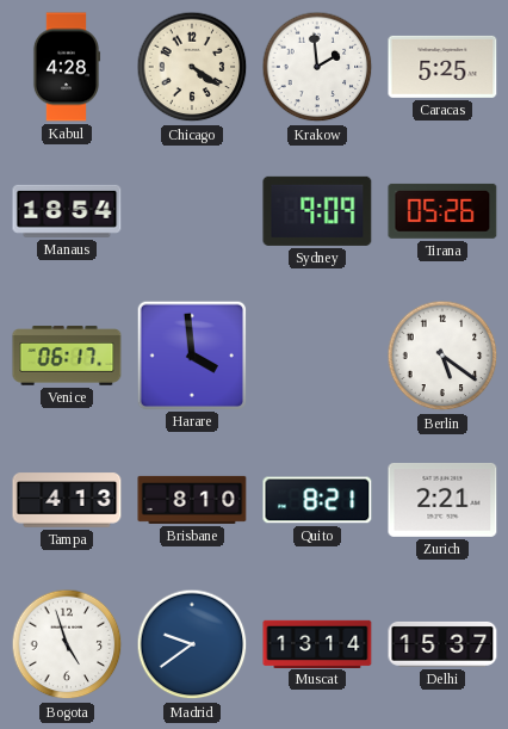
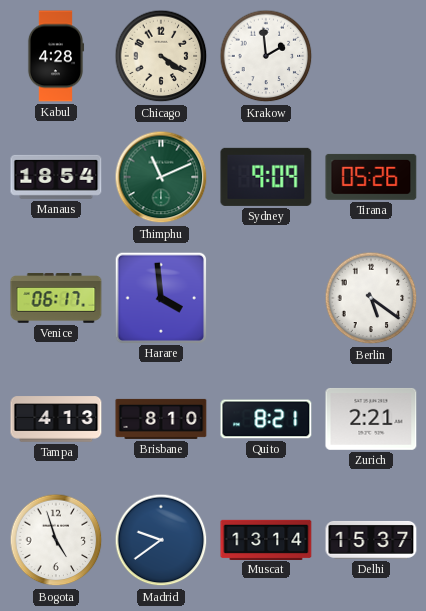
Caracas: 5:25 -> none (442, 67)
Thimphu: none -> 11:11 (161, 177)
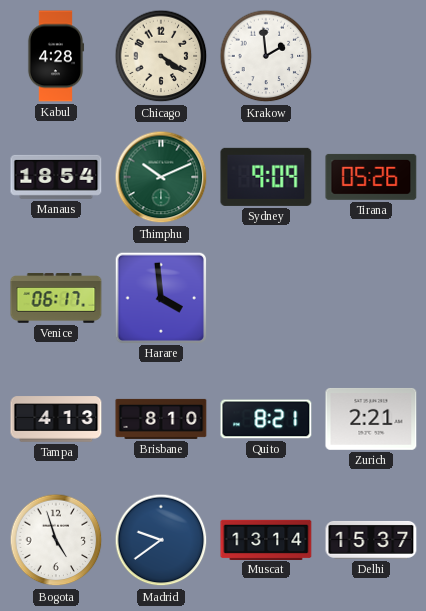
Thimphu: 11:11 -> 10:11 (161, 177)
Berlin: 5:21 -> none (371, 298)
